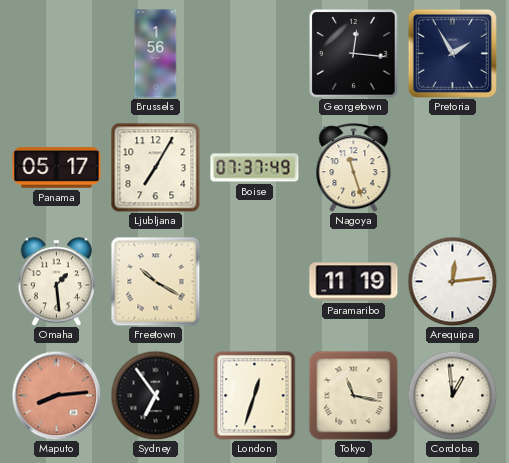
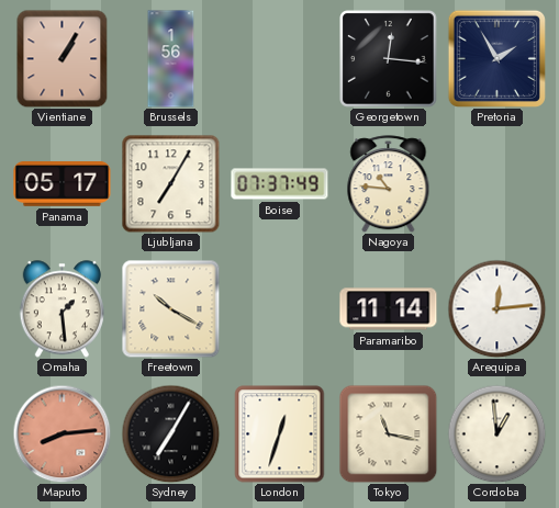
Vientiane: none -> 1:05 (63, 58)
Nagoya: 11:27 -> 10:46 (389, 184)
Paramaribo: 11:19 -> 11:14 (389, 309)
Sydney: 6:54 -> 7:05 (170, 433)
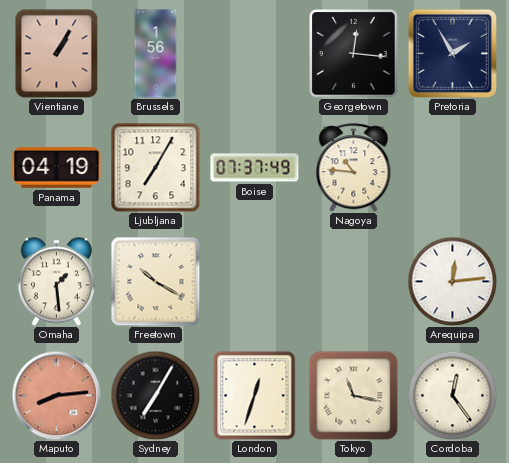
Panama: 05:17 -> 04:19 (57, 168)
Paramaribo: 11:14 -> none (389, 309)
Cordoba: 12:59 -> 12:24 (452, 395)
